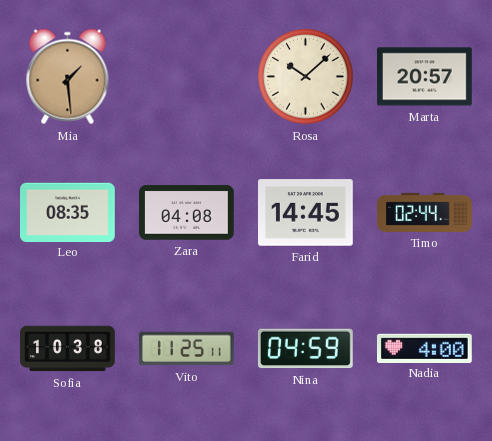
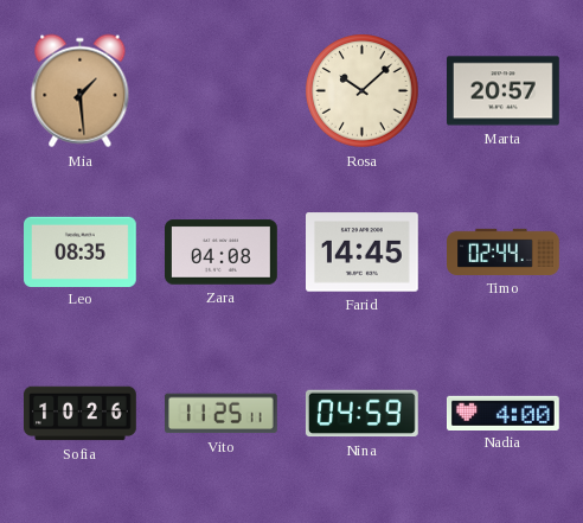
Sofia: 10:38 -> 10:26 (81, 414)
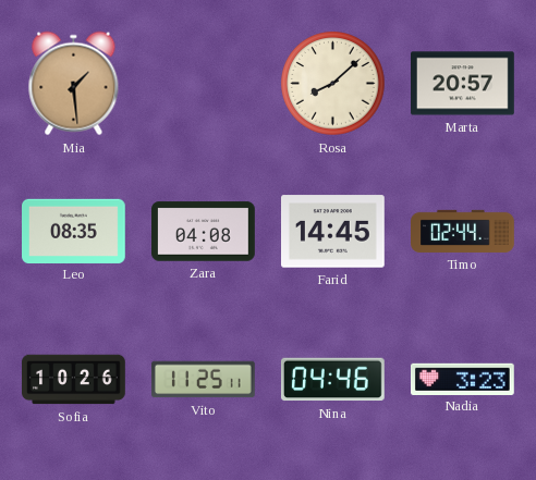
Rosa: 10:08 -> 8:08 (333, 84)
Nina: 04:59 -> 04:46 (332, 380)
Nadia: 4:00 -> 3:23 (463, 379)
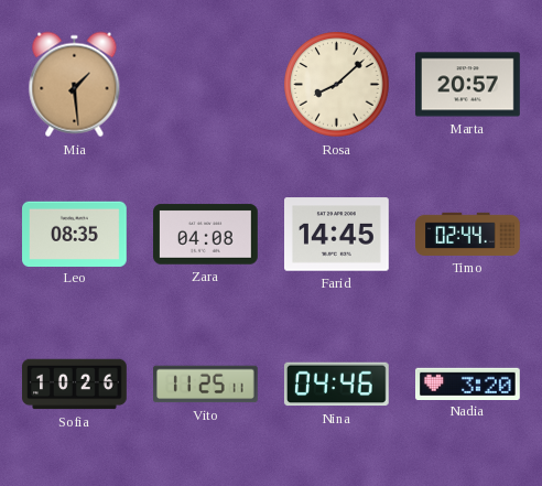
Nadia: 3:23 -> 3:20 (468, 384)
